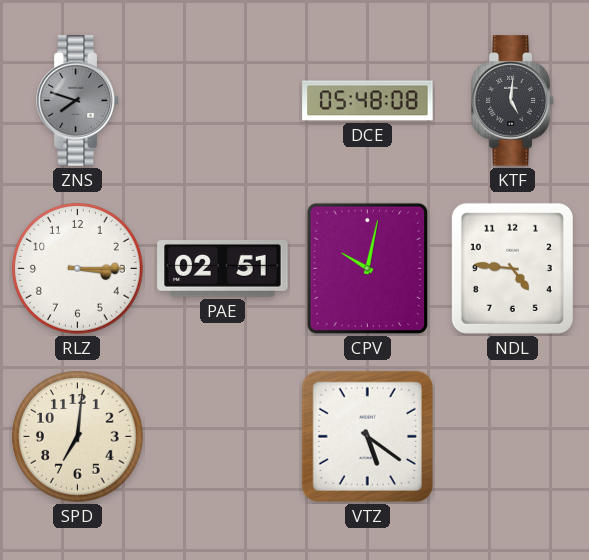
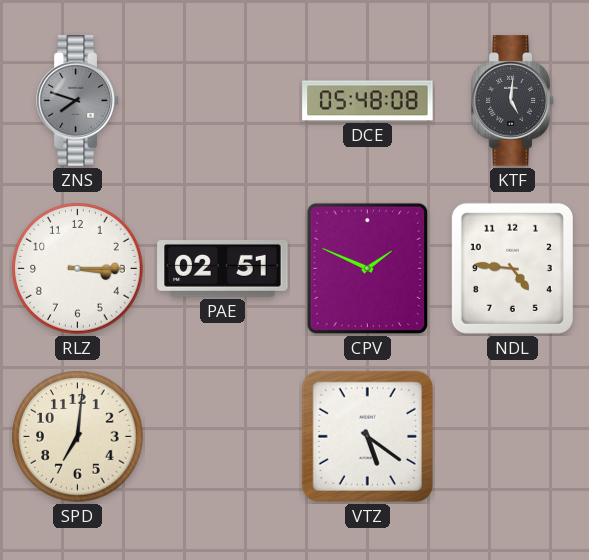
CPV: 10:02 -> 1:49 (368, 269)
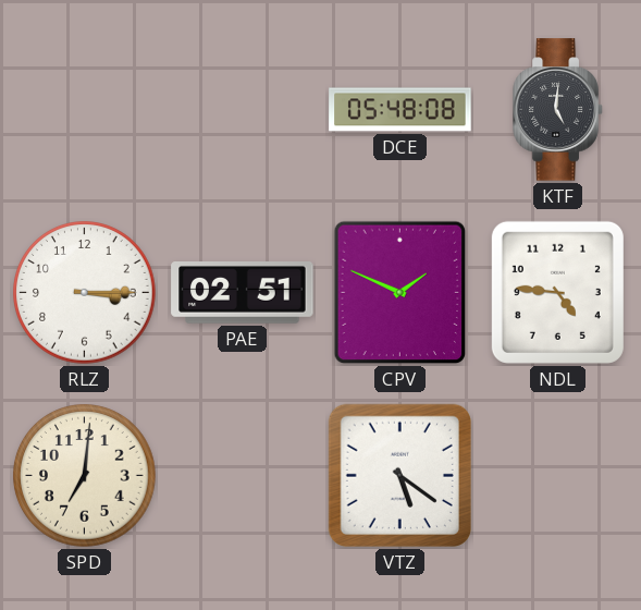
ZNS: 7:48 -> none (78, 101)
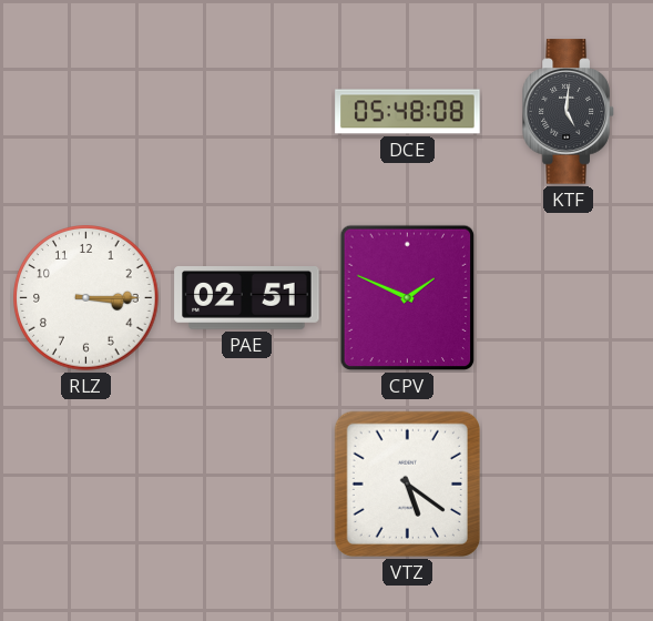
NDL: 4:46 -> none (557, 292)
SPD: 7:01 -> none (85, 476)
